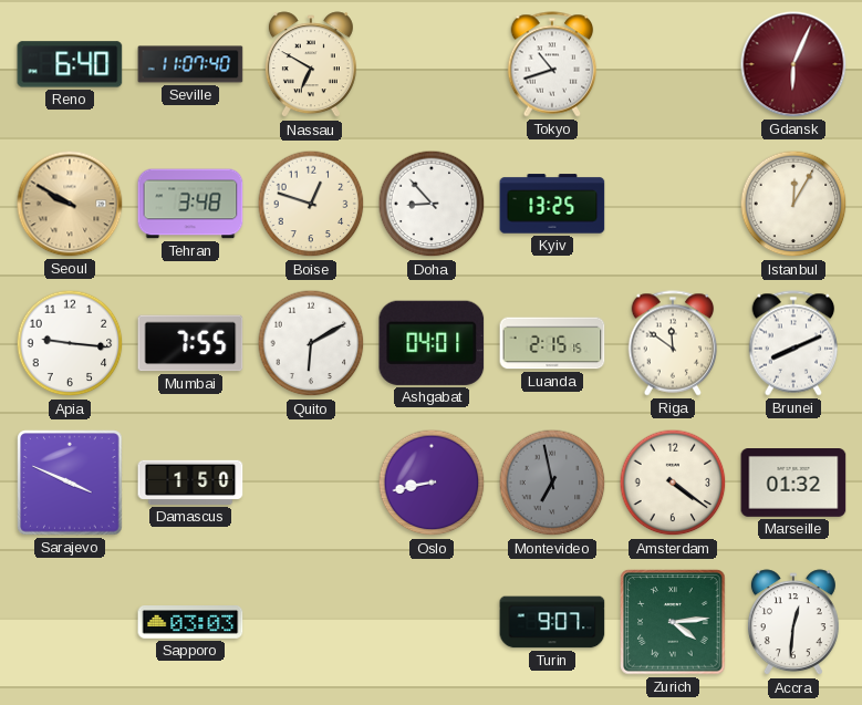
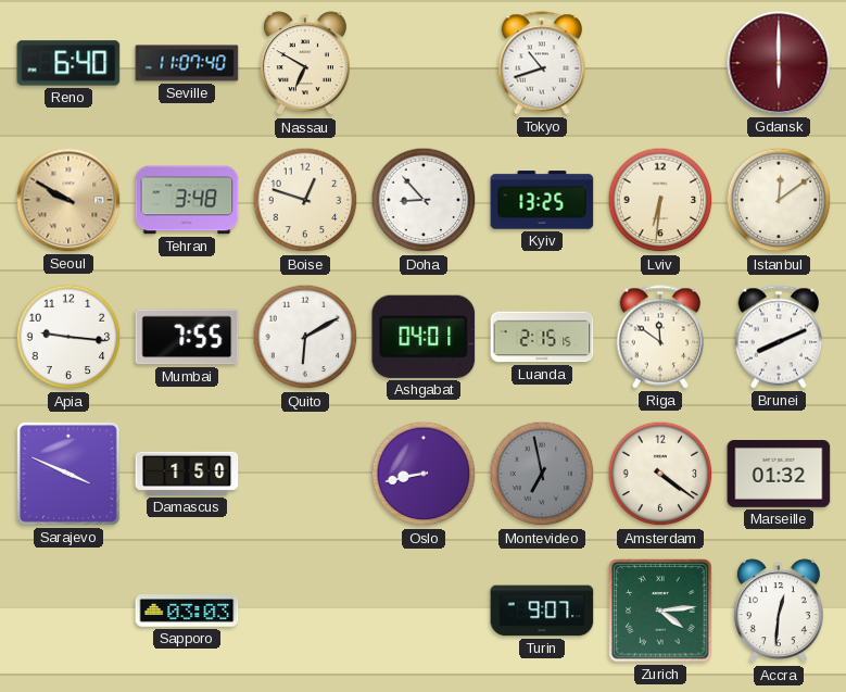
Gdansk: 6:04 -> 6:00 (779, 63)
Lviv: none -> 6:31 (660, 200)
Istanbul: 12:05 -> 12:09 (779, 200)
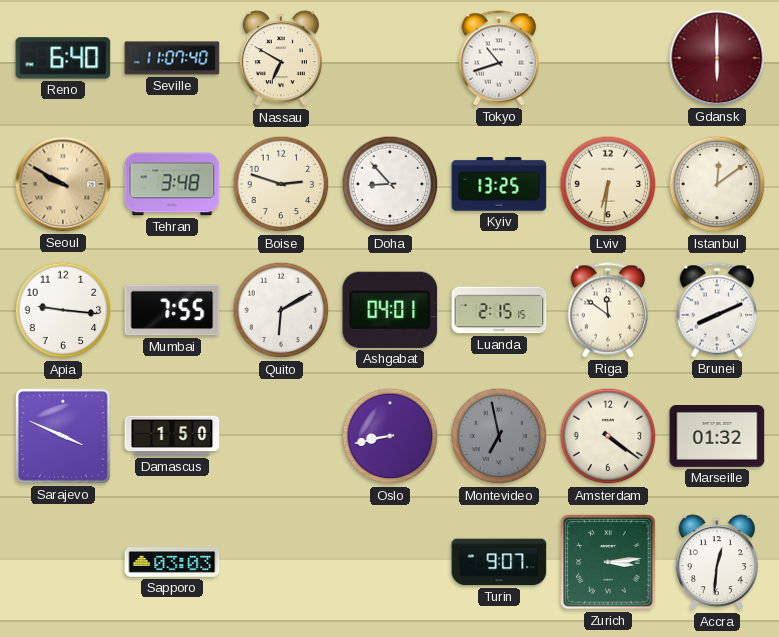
Boise: 12:48 -> 2:48 (281, 184)
Zurich: 4:14 -> 3:14 (608, 562)
